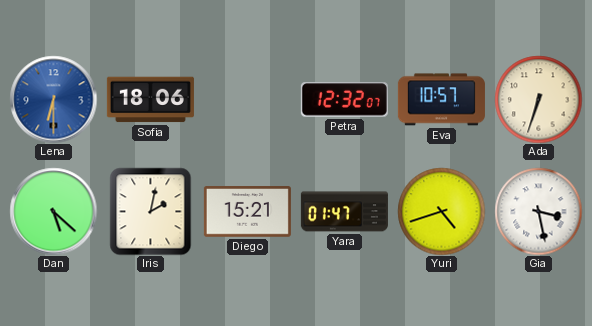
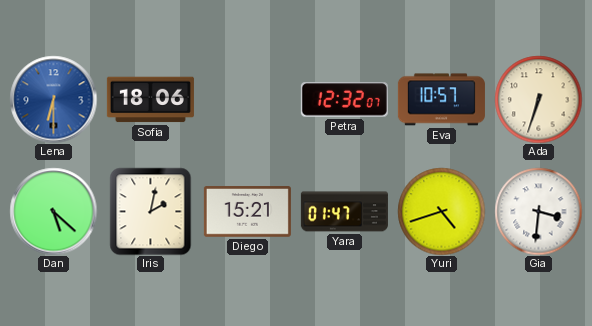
Gia: 3:28 -> 3:31 (538, 211)
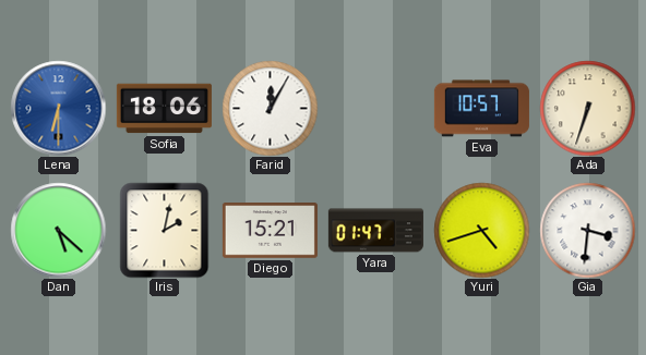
Farid: none -> 12:05 (270, 108)
Petra: 12:32 -> none (344, 100)
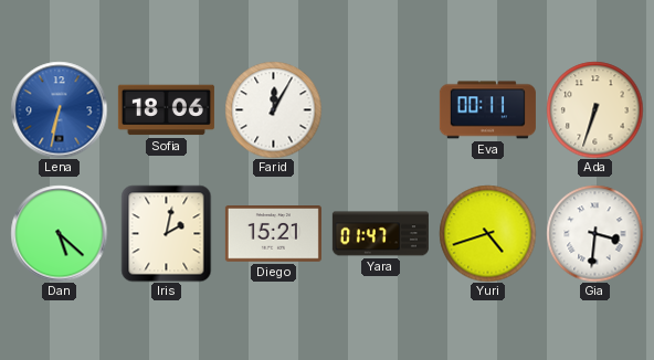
Lena: 6:30 -> 6:32 (59, 109)
Eva: 10:57 -> 00:11 (487, 110)
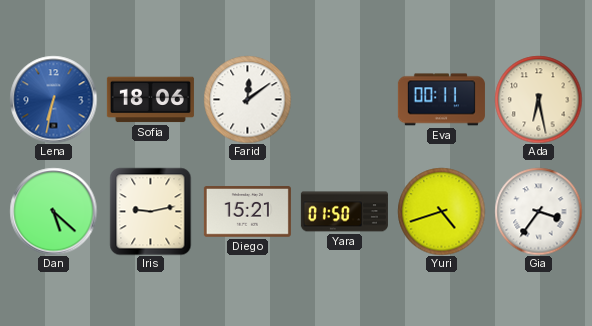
Farid: 12:05 -> 12:09 (247, 99)
Ada: 6:33 -> 6:28 (538, 99)
Iris: 2:02 -> 9:13 (151, 211)
Yara: 01:47 -> 01:50 (344, 212)
Gia: 3:31 -> 3:36 (538, 211)
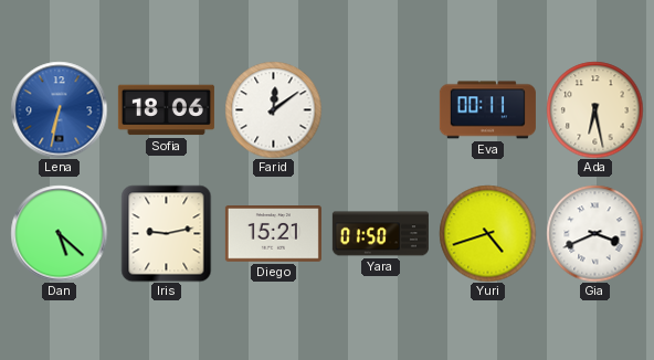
Gia: 3:36 -> 3:41 (594, 233)
